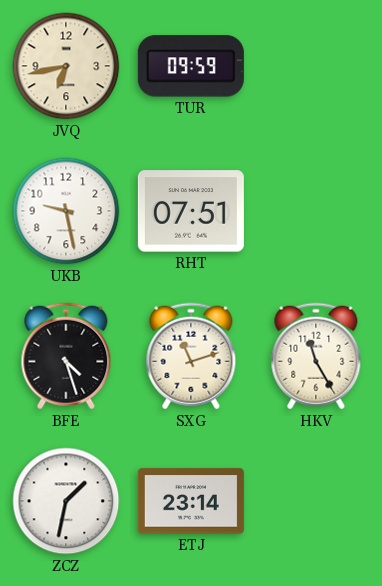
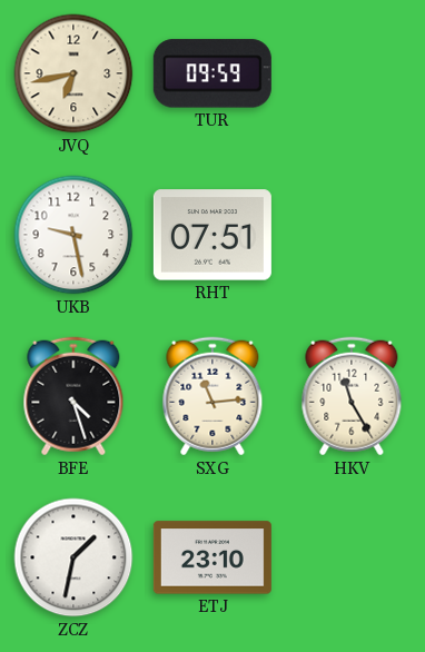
SXG: 11:12 -> 11:14 (212, 396)
ETJ: 23:14 -> 23:10 (212, 557)
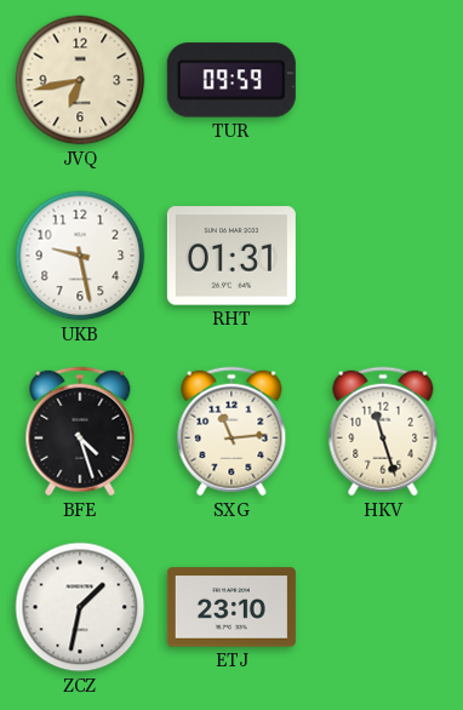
RHT: 07:51 -> 01:31 (232, 256)
HKV: 11:25 -> 11:27 (383, 431)
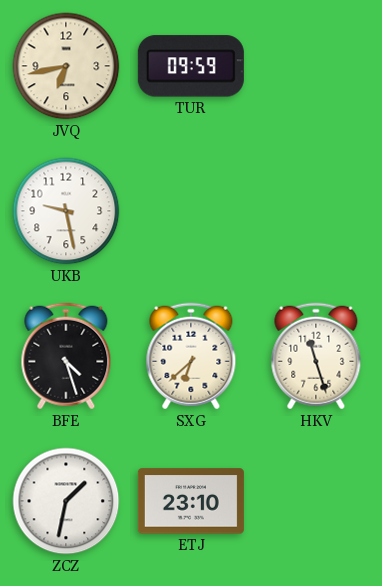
RHT: 01:31 -> none (232, 256)
SXG: 11:14 -> 6:38 (191, 356)
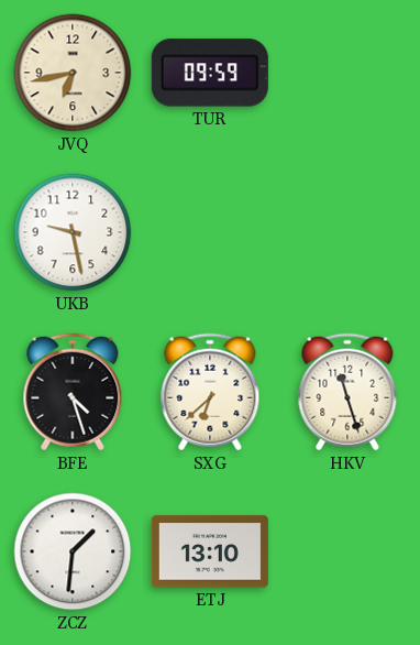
ZCZ: 1:32 -> 1:31 (73, 551)
ETJ: 23:10 -> 13:10 (210, 551)
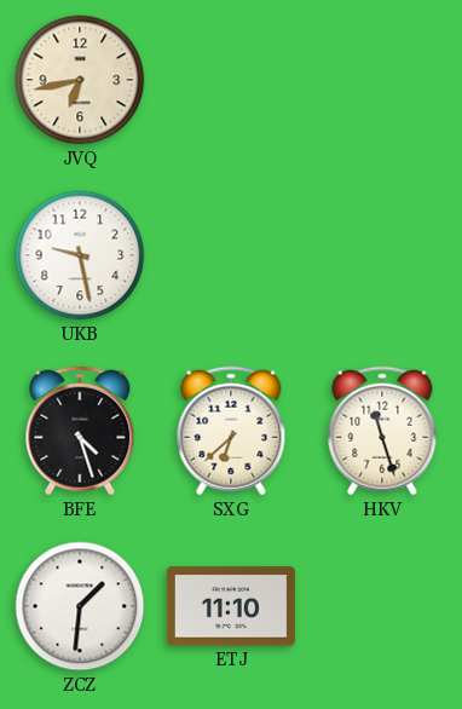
TUR: 09:59 -> none (210, 73)
ETJ: 13:10 -> 11:10 (231, 606)
